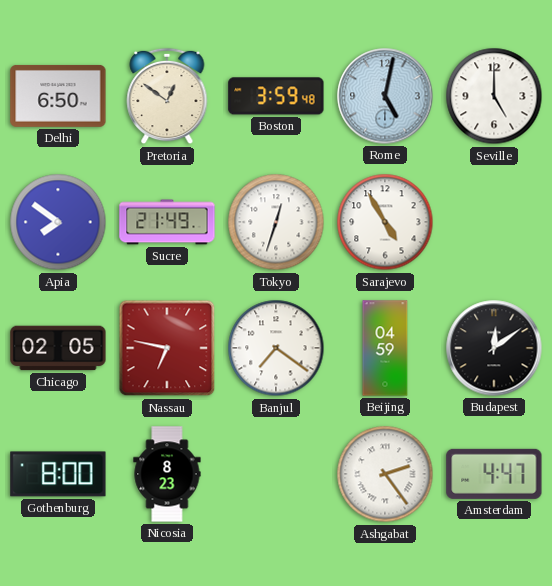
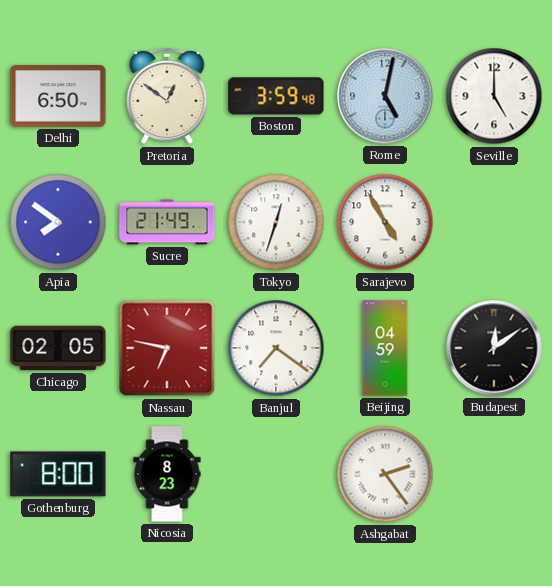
Amsterdam: 4:47 -> none (494, 474)
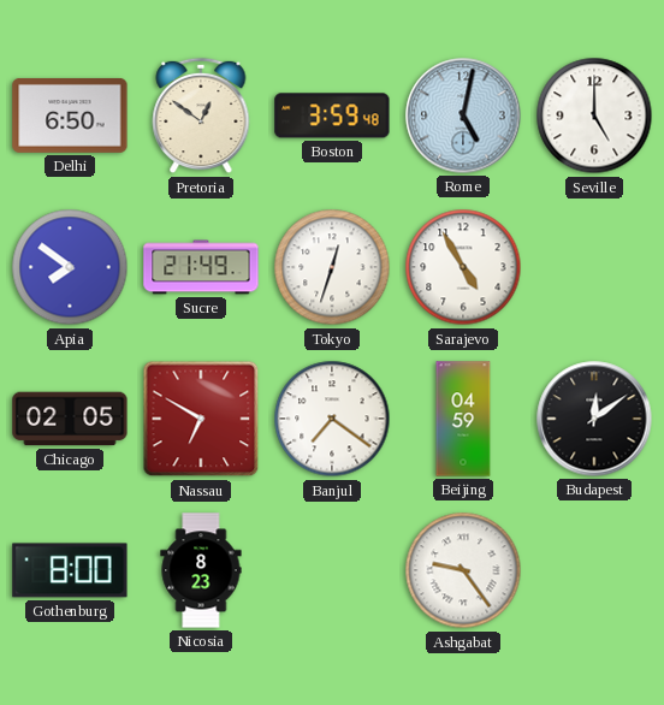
Nassau: 6:47 -> 6:50 (201, 419)
Ashgabat: 2:24 -> 9:24 (463, 570)
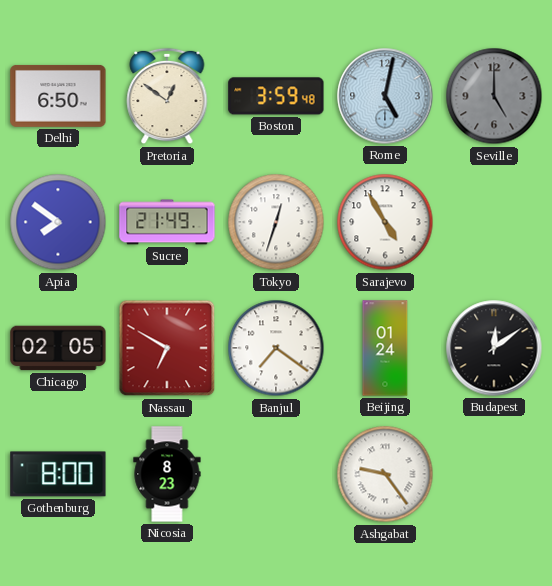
Seville dial: white -> grey (494, 96)
Beijing: 04:59 -> 01:24 (385, 348)
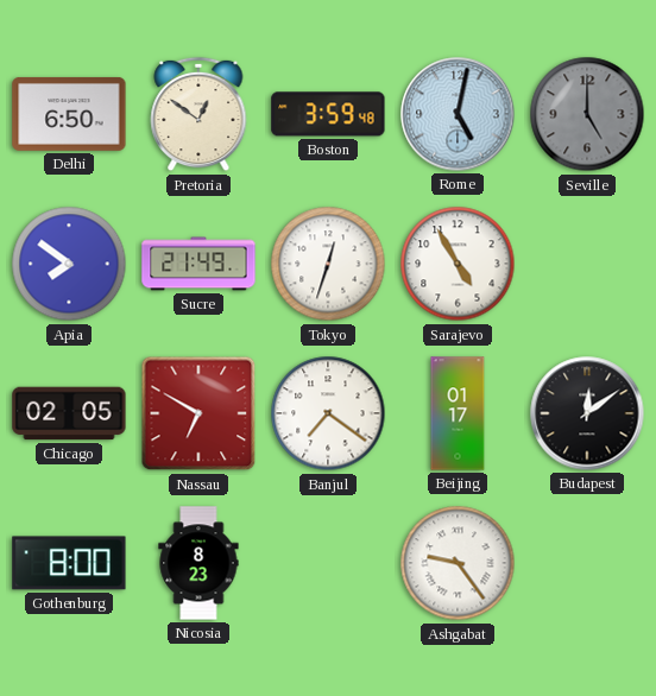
Beijing: 01:24 -> 01:17 (458, 413)
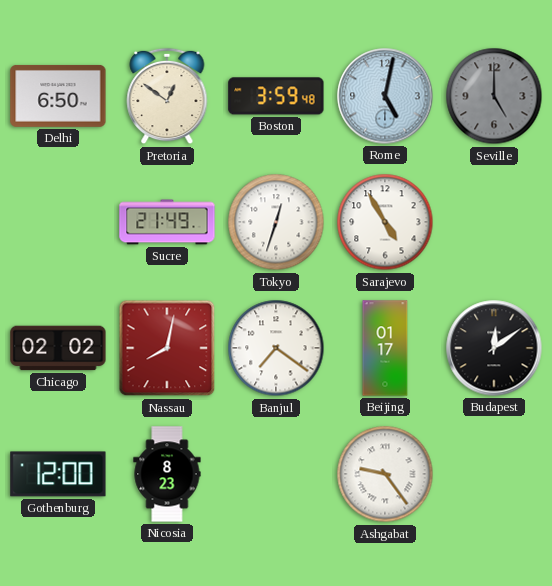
Apia: 7:51 -> none (69, 264)
Chicago: 02:05 -> 02:02 (58, 348)
Nassau: 6:50 -> 8:02 (167, 348)
Gothenburg: 8:00 -> 12:00 (58, 474)
